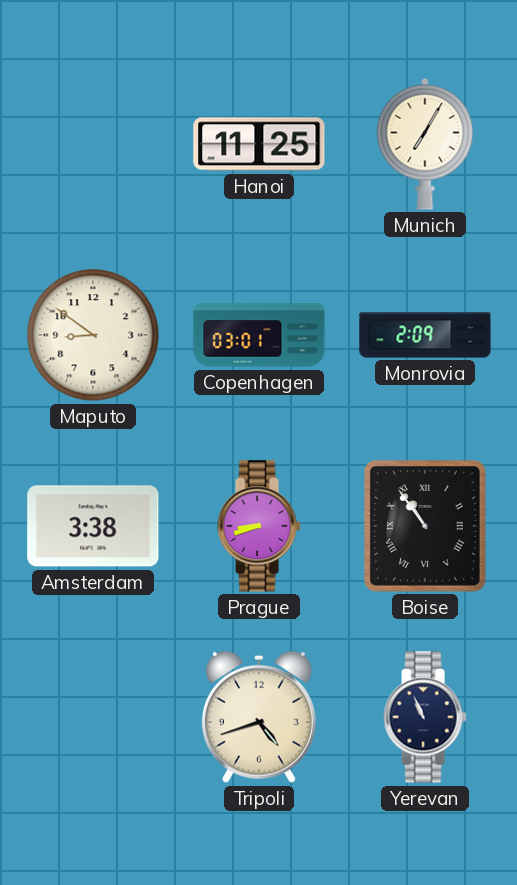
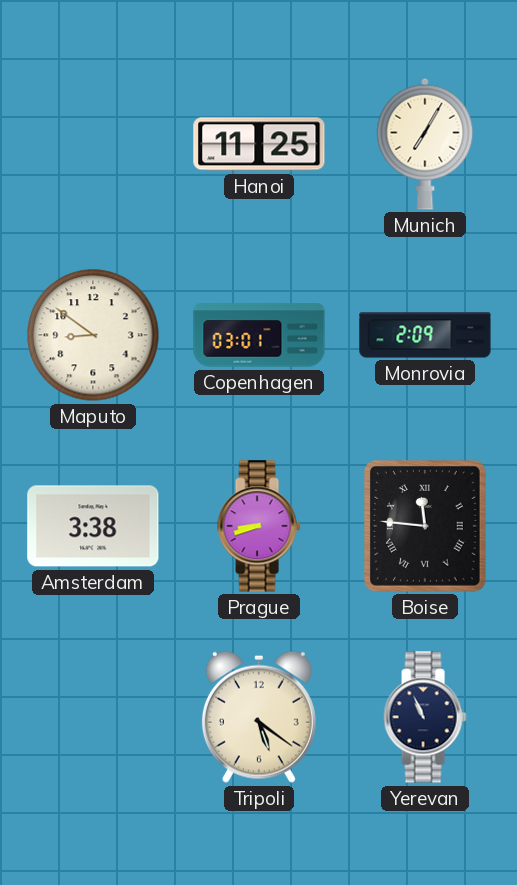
Boise: 10:54 -> 11:46 (425, 526)
Tripoli: 4:42 -> 5:21 (259, 717)
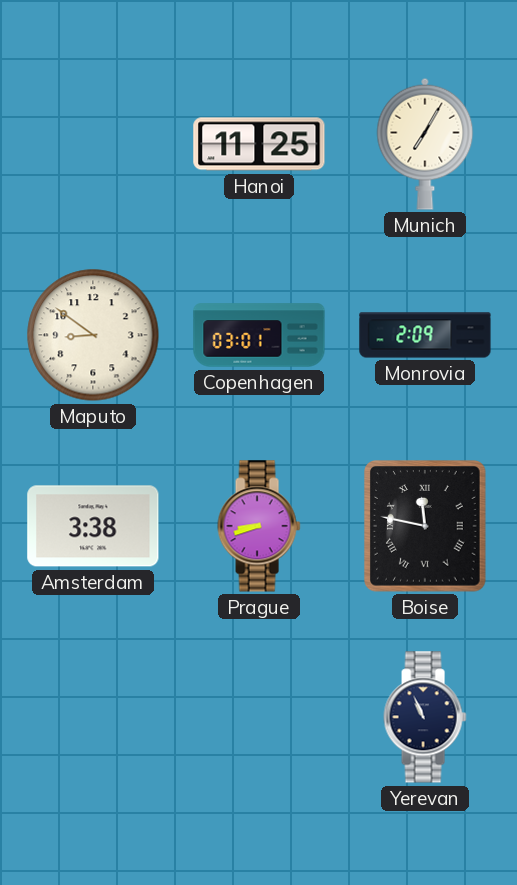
Boise: 11:46 -> 11:47 (425, 526)
Tripoli: 5:21 -> none (259, 717)
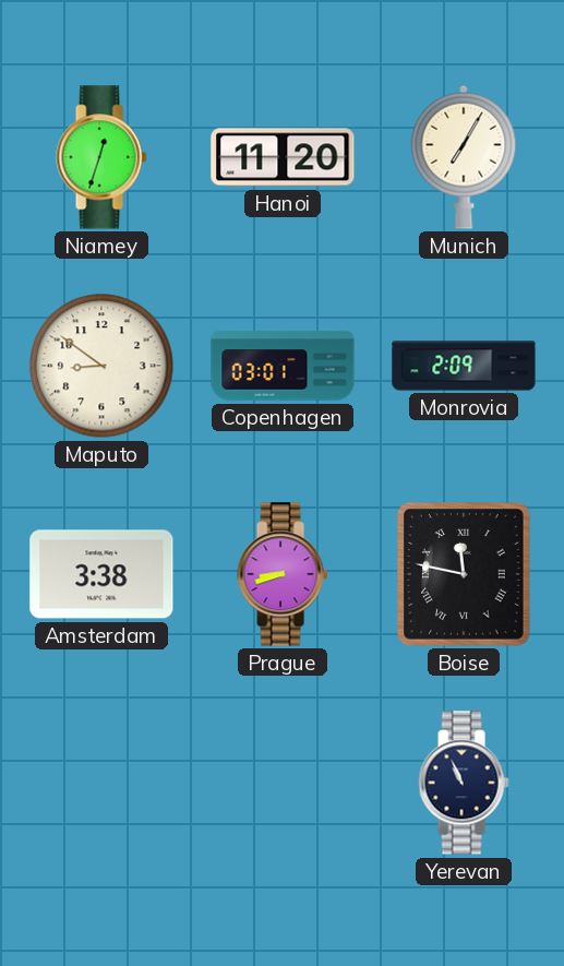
Niamey: none -> 12:33 (101, 157)
Hanoi: 11:25 -> 11:20 (283, 157)
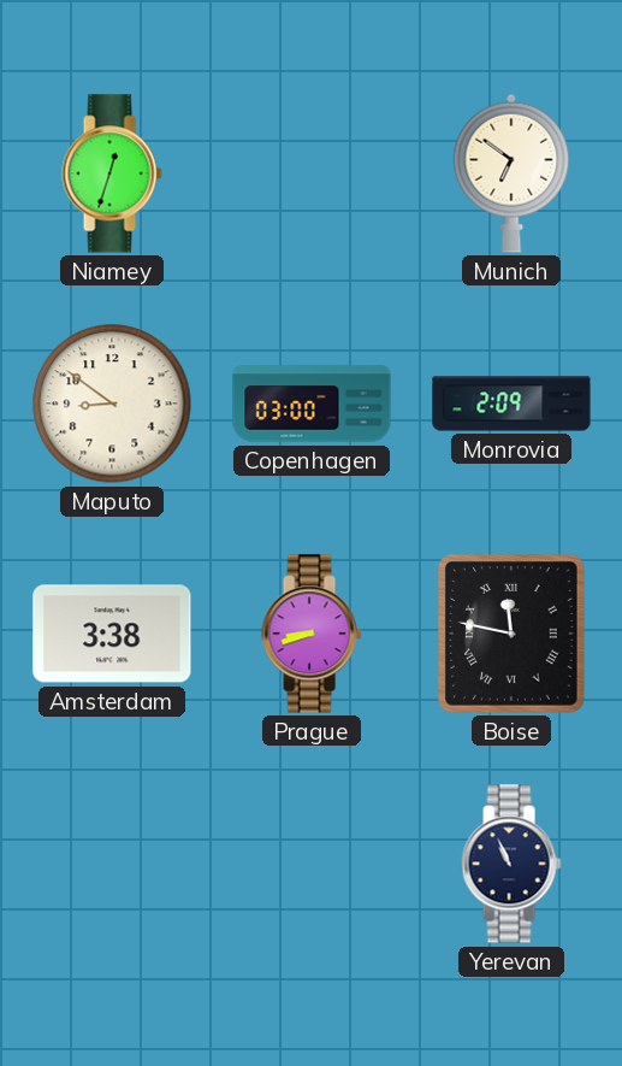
Hanoi: 11:20 -> none (283, 157)
Munich: 7:05 -> 6:51 (511, 173)
Copenhagen: 03:01 -> 03:00 (312, 404)
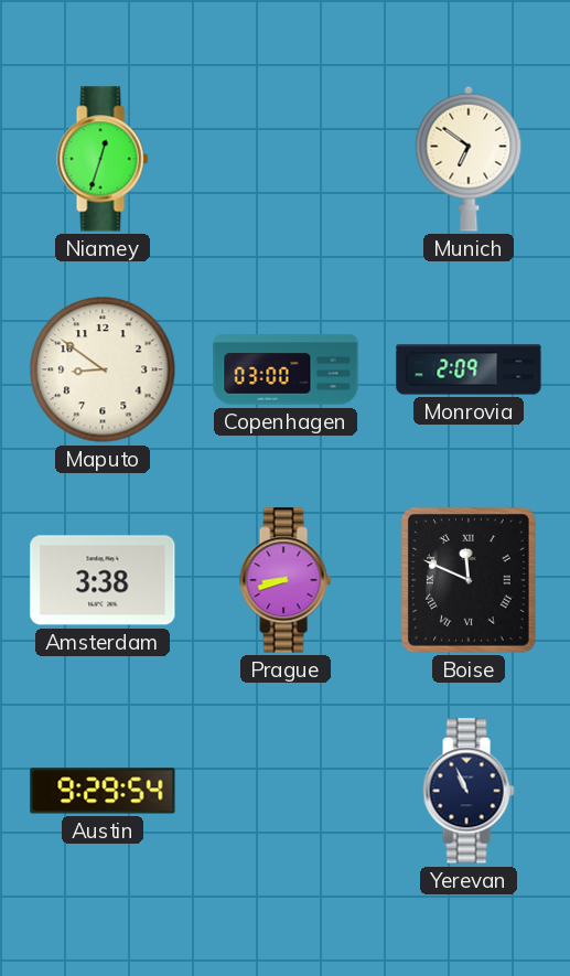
Boise: 11:47 -> 11:49 (469, 580)
Austin: none -> 9:29 (103, 791)
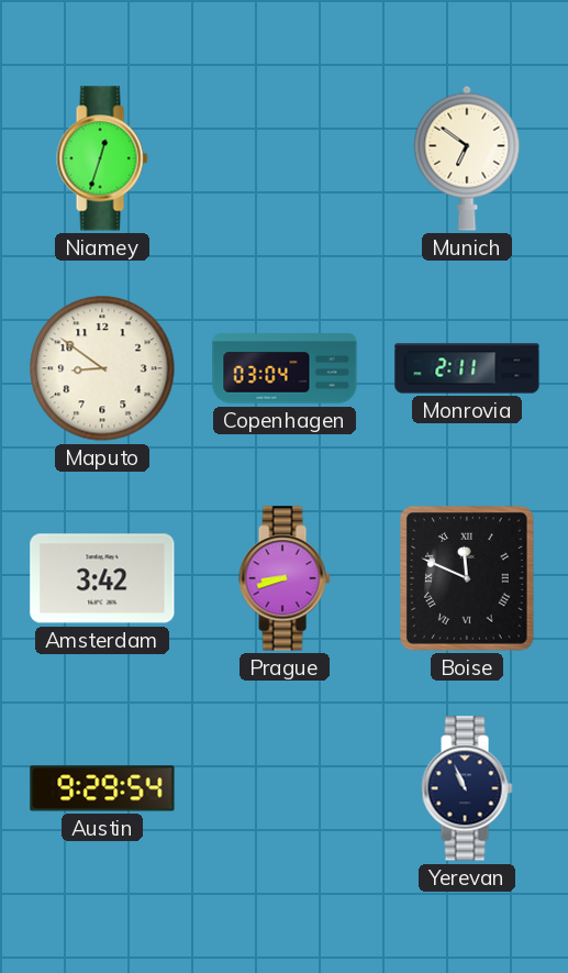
Copenhagen: 03:00 -> 03:04 (285, 368)
Monrovia: 2:09 -> 2:11 (467, 368)
Amsterdam: 3:38 -> 3:42 (102, 578)
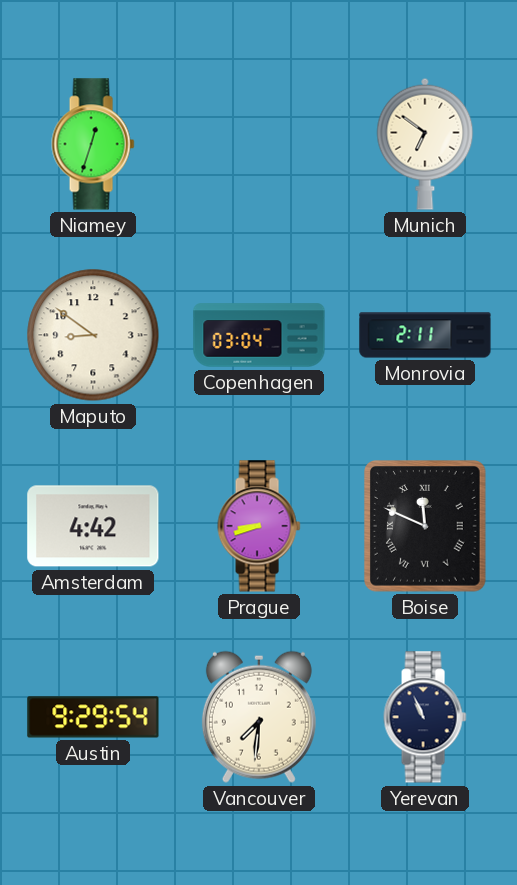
Amsterdam: 3:42 -> 4:42 (93, 526)
Vancouver: none -> 7:31 (259, 717)
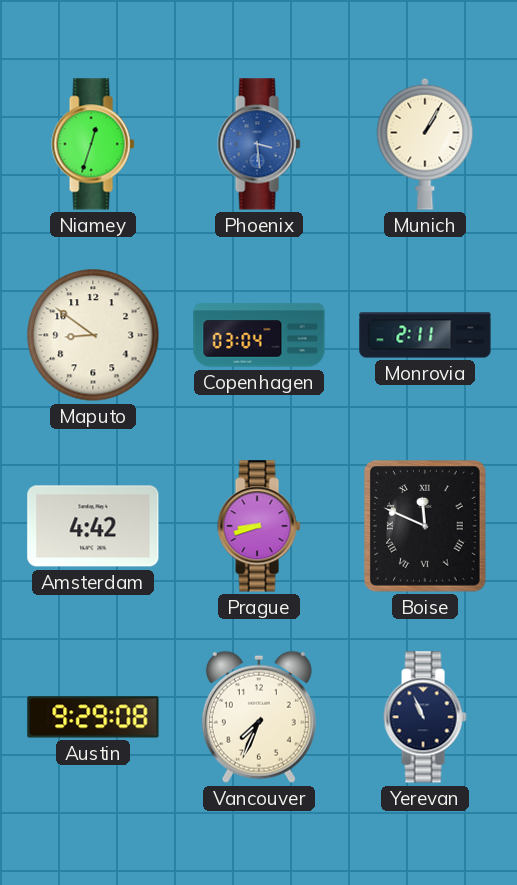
Phoenix: none -> 3:29 (259, 144)
Munich: 6:51 -> 1:05 (425, 144)
Austin: 9:29:54 -> 9:29:08 (93, 717)
Vancouver: 7:31 -> 7:34 (259, 717)
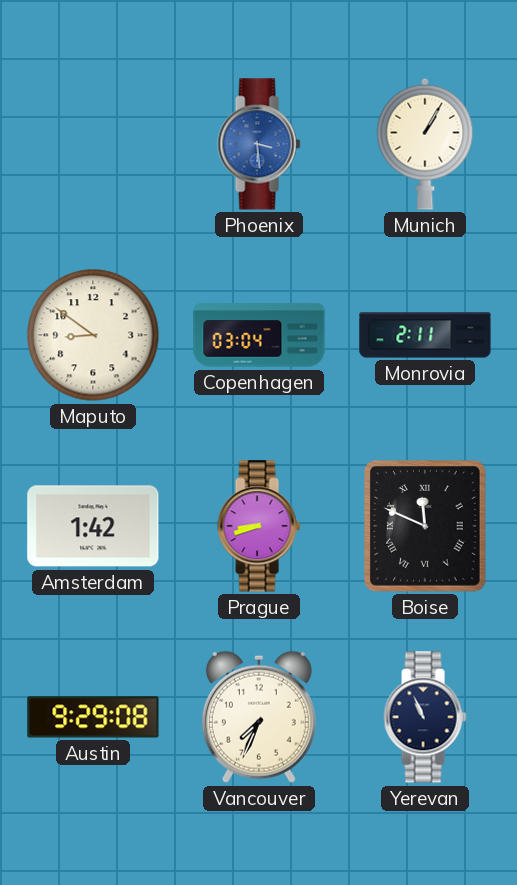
Niamey: 12:33 -> none (93, 144)
Amsterdam: 4:42 -> 1:42 (93, 526)
